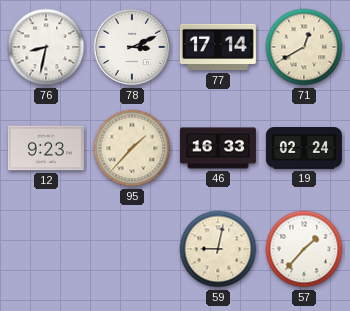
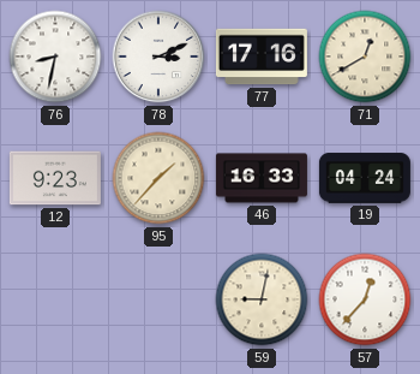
77: 17:14 -> 17:16 (262, 57)
19: 02:24 -> 04:24 (365, 178)
57: 1:37 -> 12:37 (365, 299)
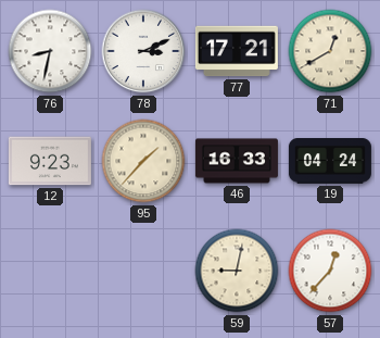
77: 17:16 -> 17:21 (237, 51)
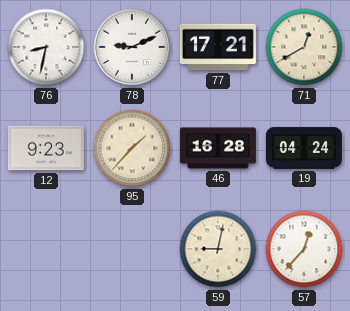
78: 3:11 -> 9:11 (132, 47)
46: 16:33 -> 16:28 (218, 148)
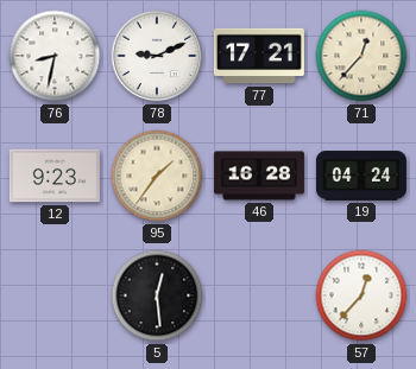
71: 12:40 -> 12:37 (361, 56)
95: 1:37 -> 1:36 (157, 176)
5: none -> 12:29 (157, 295)
59: 9:02 -> none (218, 249)
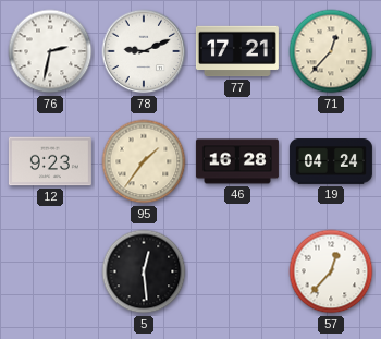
76: 8:32 -> 2:32 (50, 51)
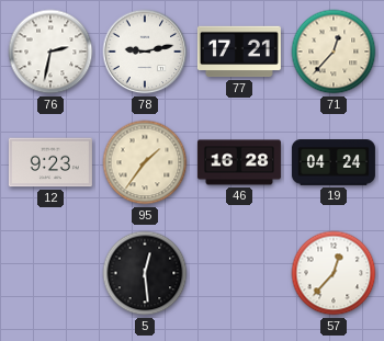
78: 9:11 -> 9:13 (145, 52)
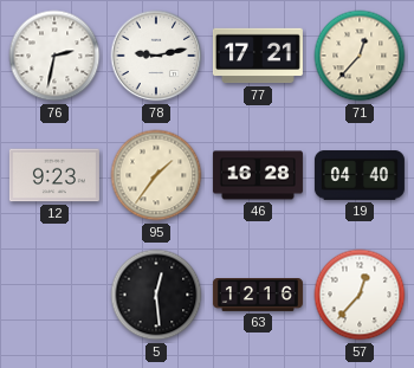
19: 04:24 -> 04:40 (360, 175)
63: none -> 12:16 (258, 296)
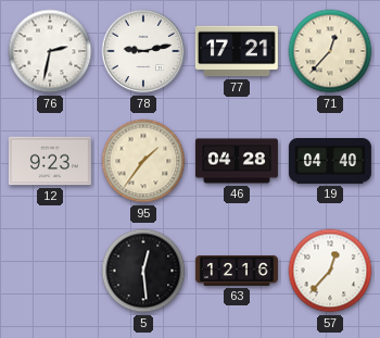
46: 16:28 -> 04:28 (237, 161)
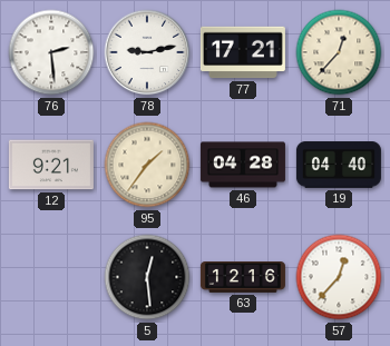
76: 2:32 -> 2:29 (51, 52)
12: 9:23 -> 9:21 (51, 165)
